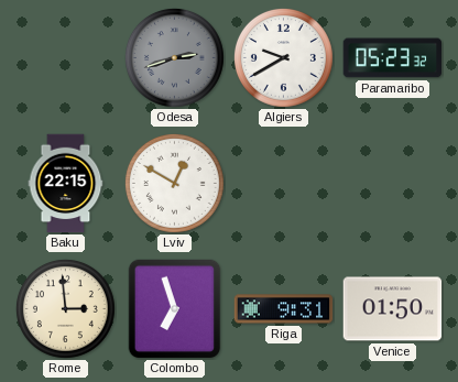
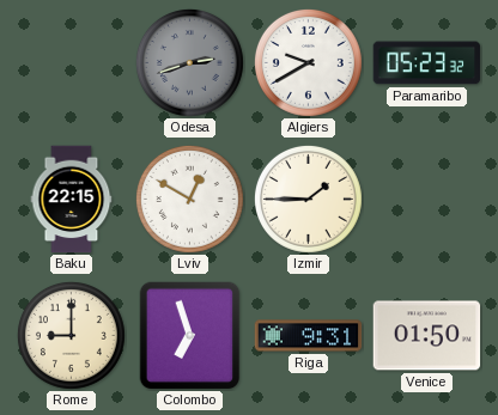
Izmir: none -> 1:45 (308, 199)
Rome: 2:59 -> 9:00 (71, 335)
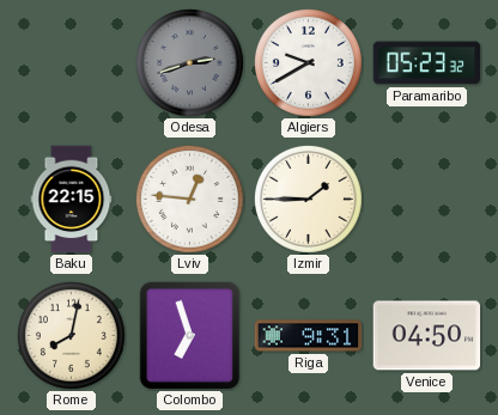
Lviv: 12:50 -> 12:46 (189, 199)
Rome: 9:00 -> 8:02 (71, 335)
Venice: 01:50 -> 04:50 (427, 336)
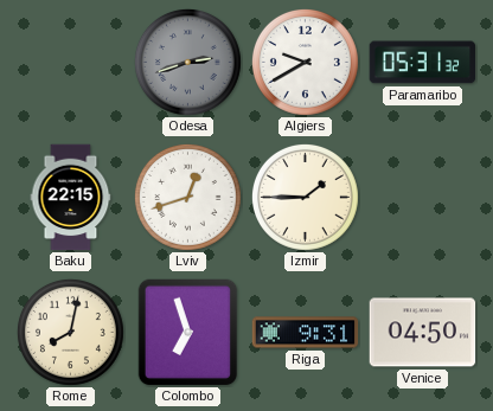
Paramaribo: 05:23 -> 05:31 (423, 63)
Lviv: 12:46 -> 12:42 (187, 197)
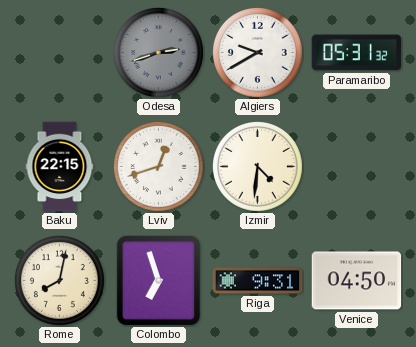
Izmir: 1:45 -> 4:31 (257, 166)
